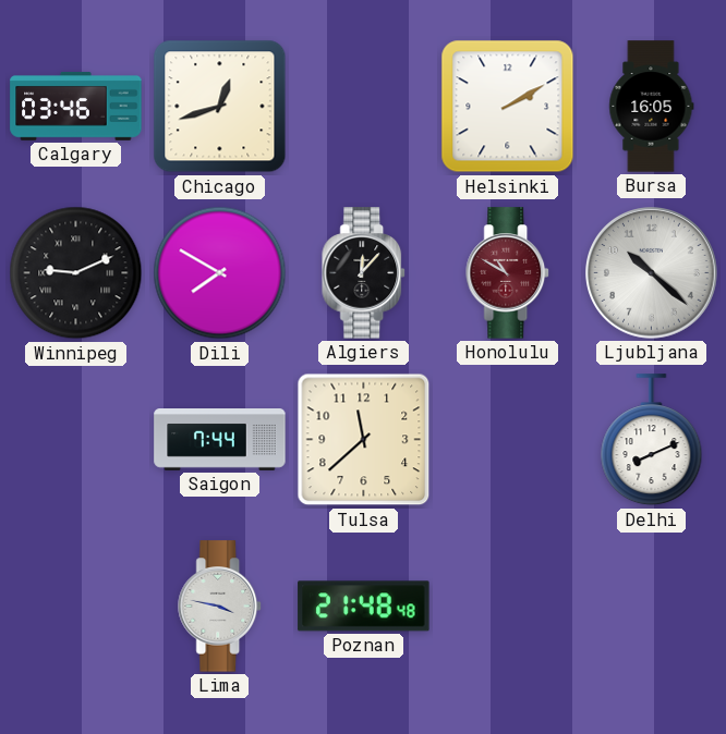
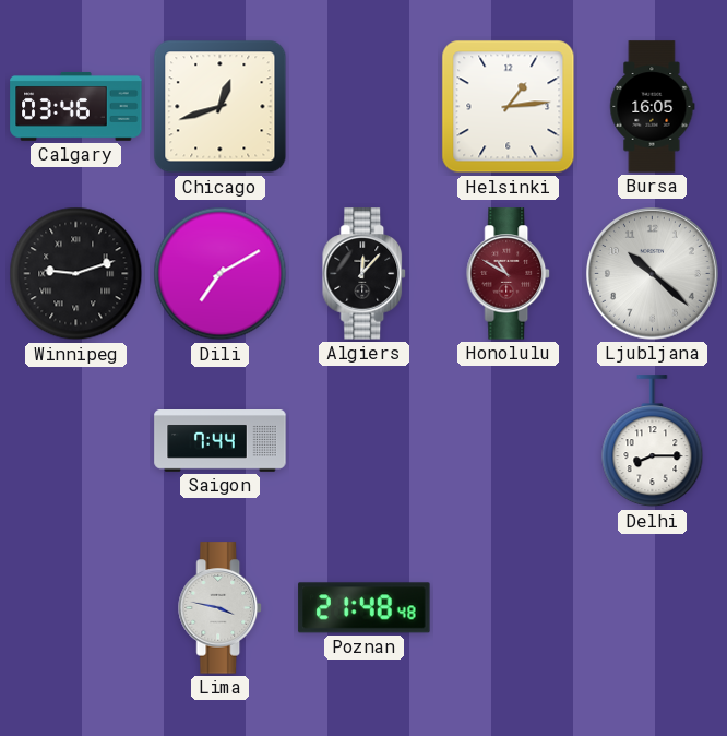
Helsinki: 2:10 -> 1:14 (509, 107)
Winnipeg: 9:11 -> 9:12 (76, 274)
Dili: 7:50 -> 7:10 (221, 274)
Tulsa: 11:38 -> none (364, 440)
Delhi: 8:11 -> 8:15 (653, 441)
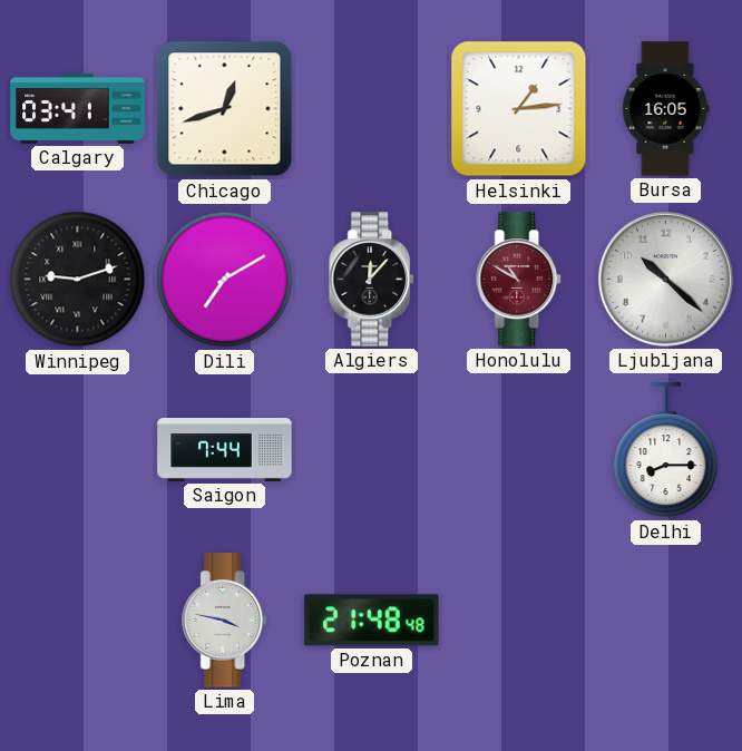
Calgary: 03:46 -> 03:41 (78, 108)
